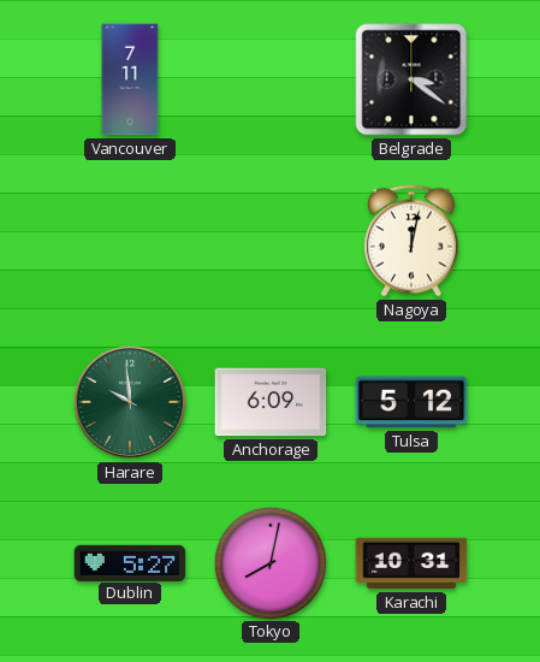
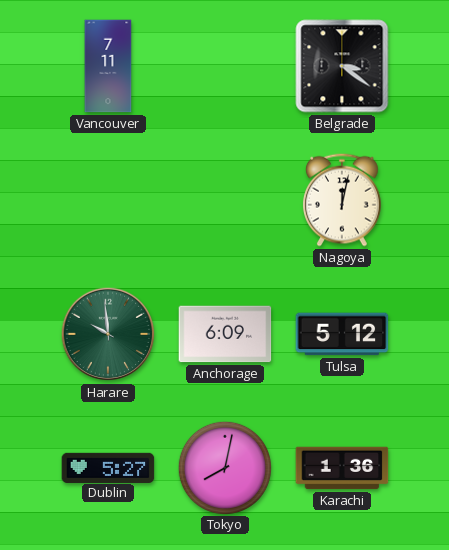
Karachi: 10:31 -> 1:36 (342, 468)
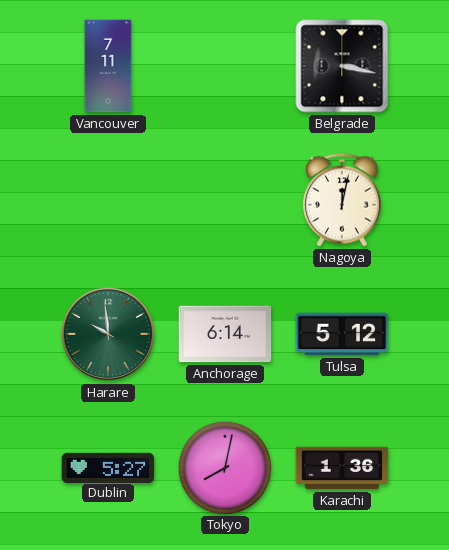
Belgrade: 3:21 -> 3:17 (342, 66)
Anchorage: 6:09 -> 6:14 (225, 334)
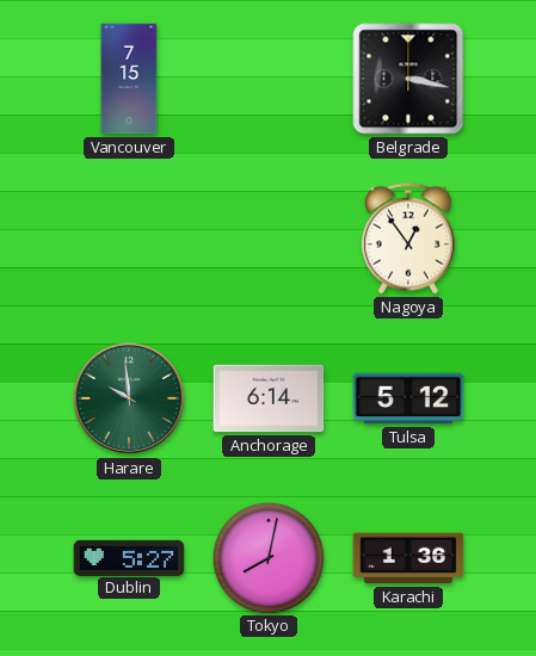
Vancouver: 7:11 -> 7:15 (129, 79)
Nagoya: 12:02 -> 12:54 (408, 239)
